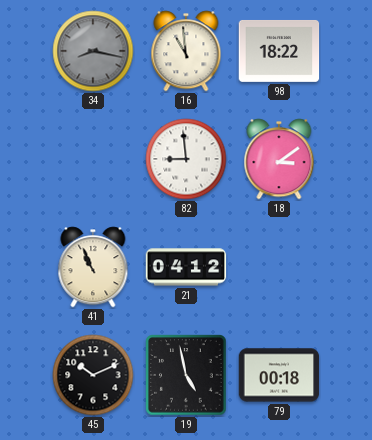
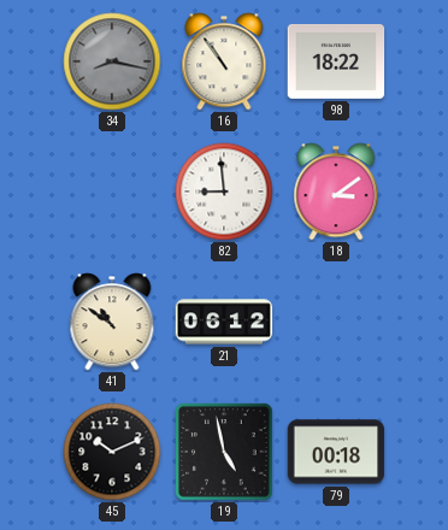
16: 10:59 -> 10:54 (224, 61)
41: 10:56 -> 10:51 (112, 322)
21: 04:12 -> 06:12 (224, 322)
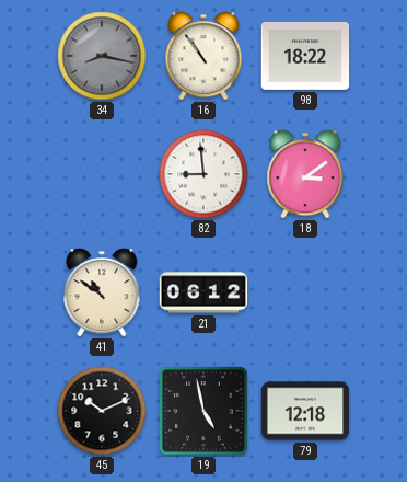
79: 00:18 -> 12:18 (305, 411)
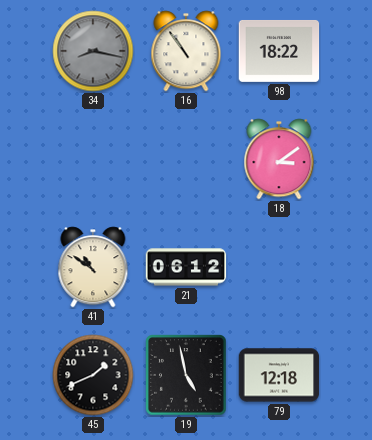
82: 8:59 -> none (203, 174)
45: 10:11 -> 1:41 (93, 375)
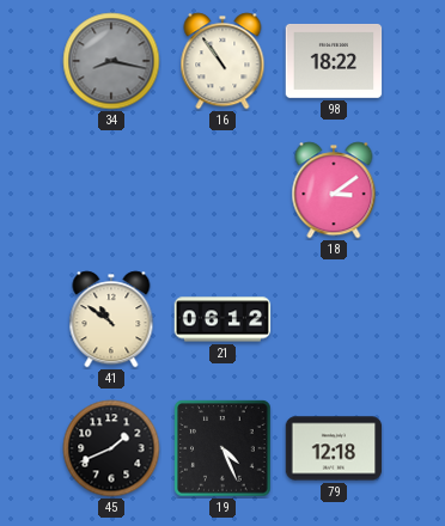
19: 4:58 -> 4:26 (222, 448)
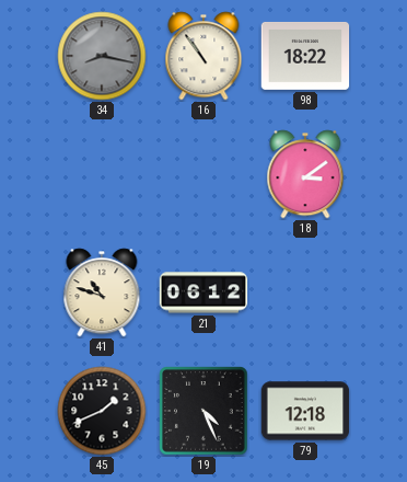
41: 10:51 -> 10:48 (102, 292)
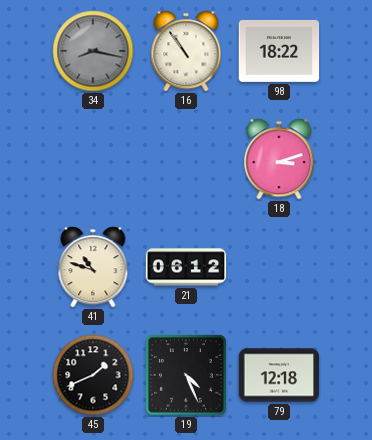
18: 3:09 -> 3:12 (279, 159)
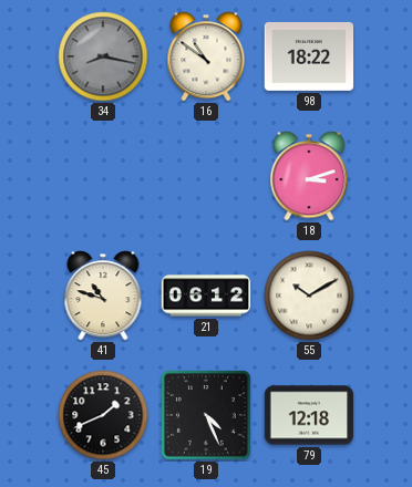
16: 10:54 -> 10:51 (206, 56)
55: none -> 10:10 (309, 296)
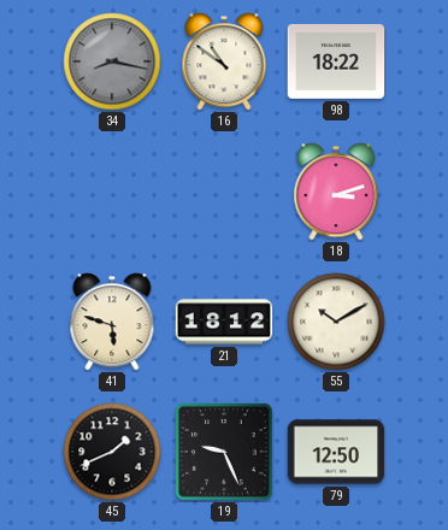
41: 10:48 -> 5:48 (112, 322)
21: 06:12 -> 18:12 (224, 322)
19: 4:26 -> 9:26 (224, 452)
79: 12:18 -> 12:50 (336, 452)
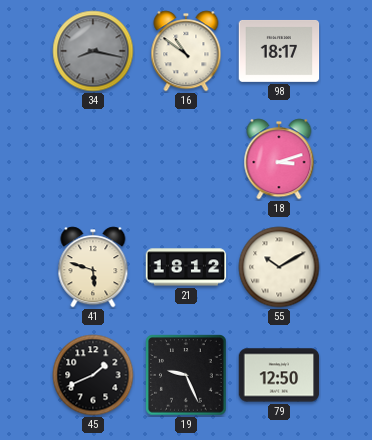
98: 18:22 -> 18:17 (279, 51)
